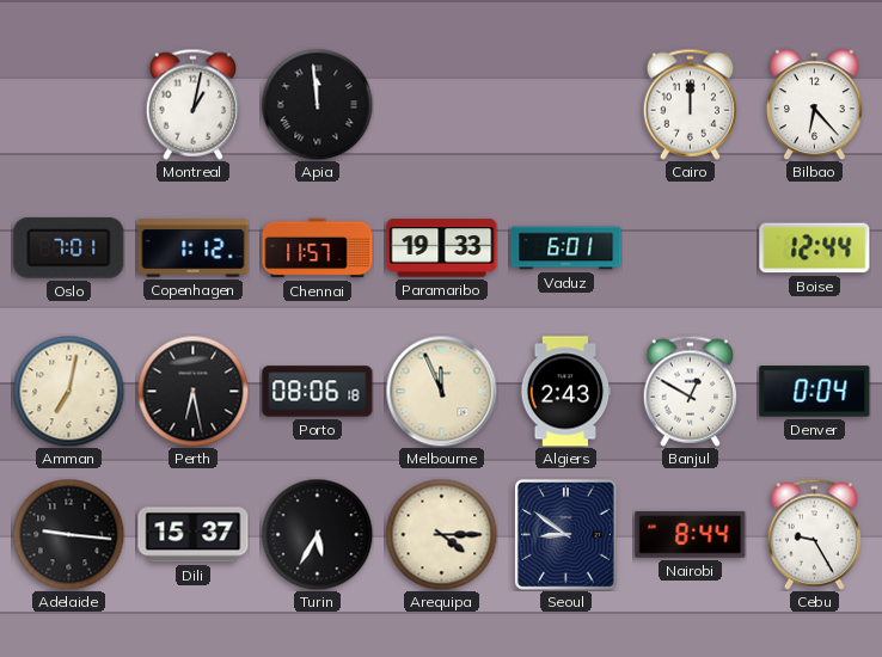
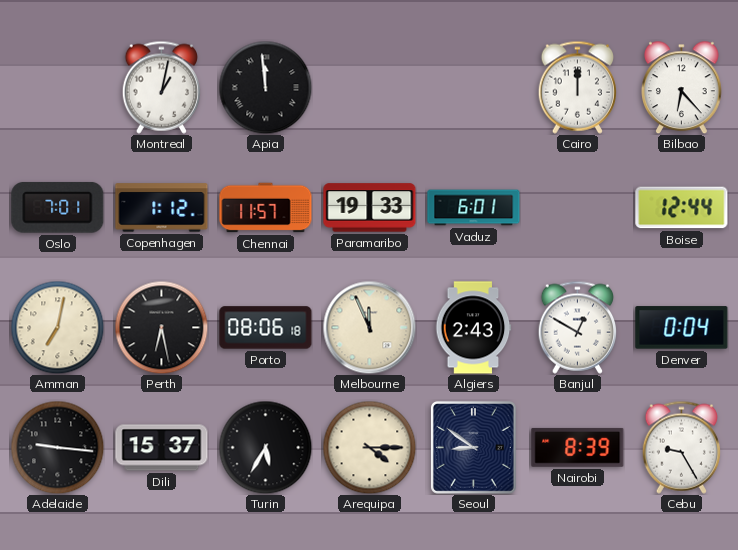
Nairobi: 8:44 -> 8:39 (578, 447)
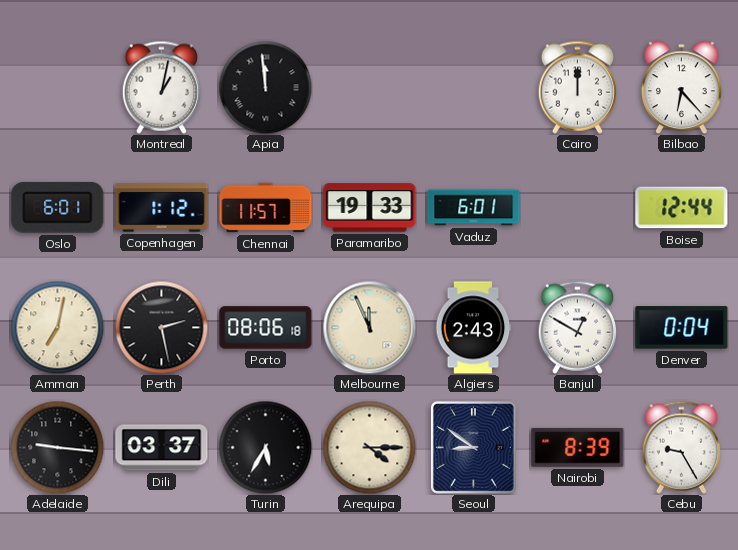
Oslo: 7:01 -> 6:01 (58, 207)
Perth: 6:28 -> 2:28 (161, 327)
Dili: 15:37 -> 03:37 (162, 448)
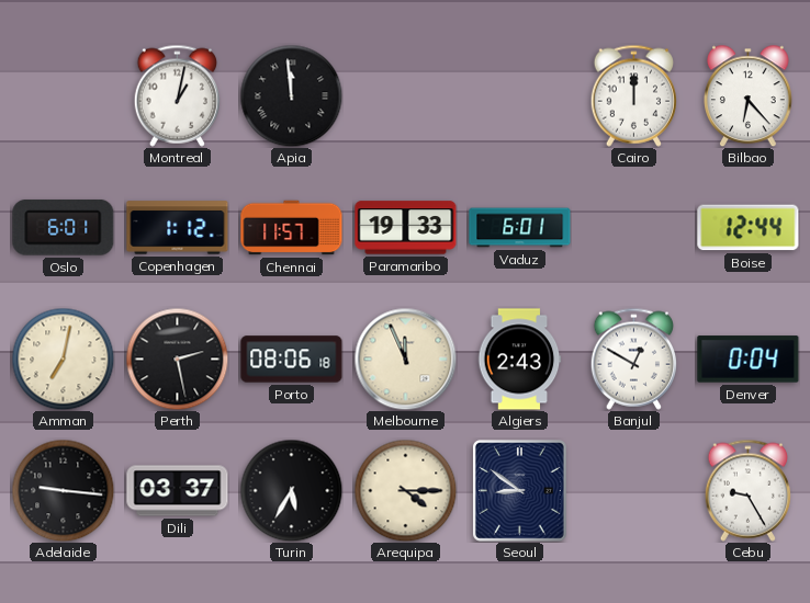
Nairobi: 8:39 -> none (578, 447)
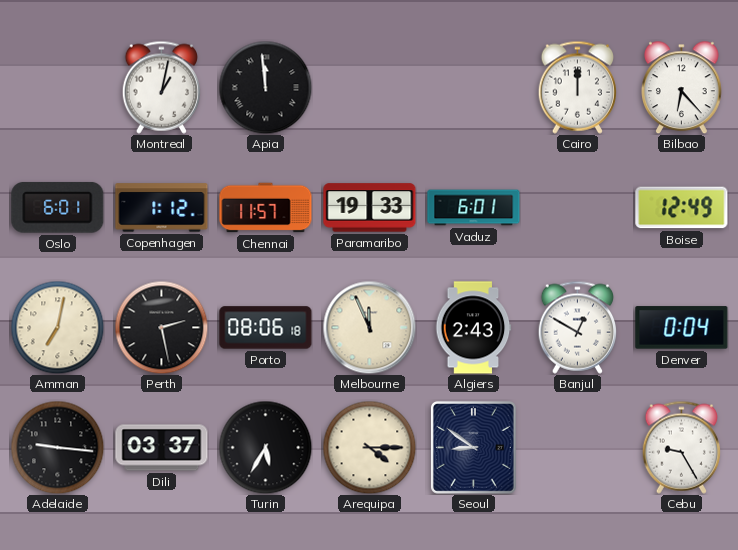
Boise: 12:44 -> 12:49 (682, 208)
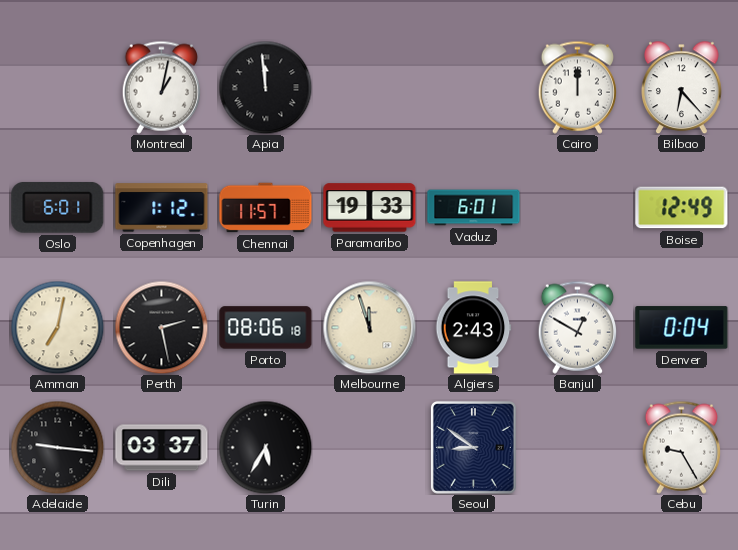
Melbourne: 11:56 -> 11:57 (369, 327)
Arequipa: 4:15 -> none (369, 447)
